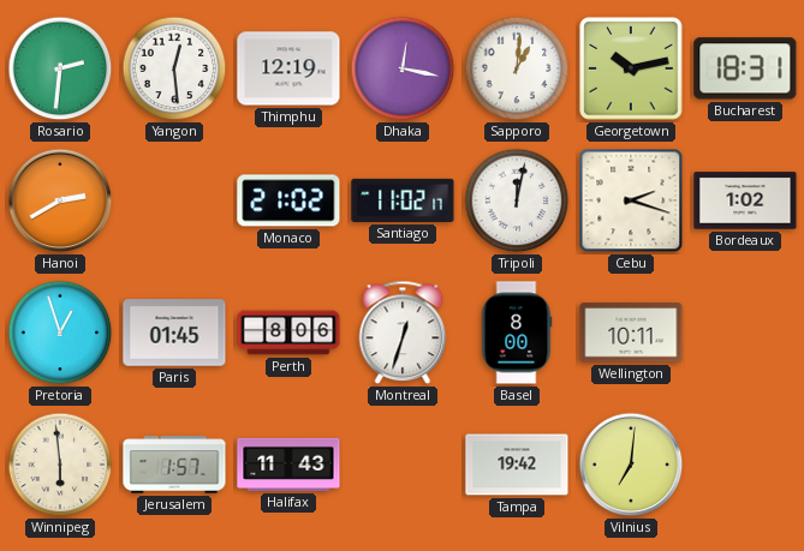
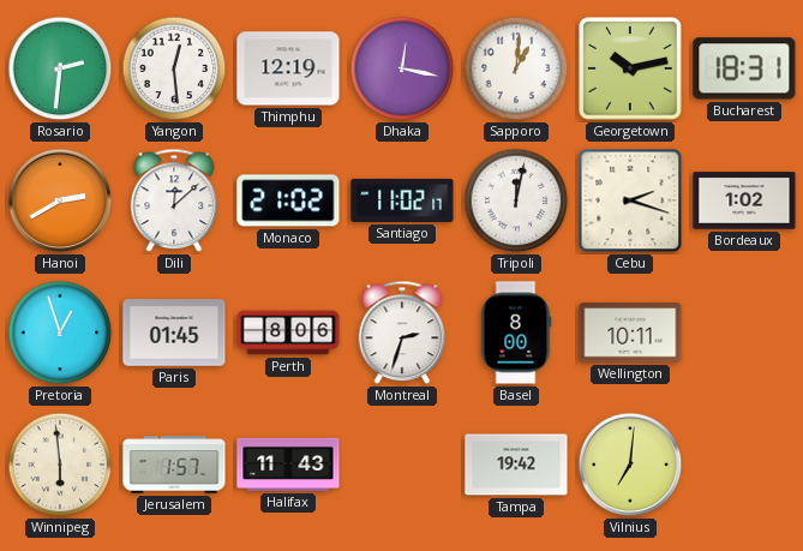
Dili: none -> 12:08 (174, 200)
Montreal: 12:33 -> 2:33 (402, 333)
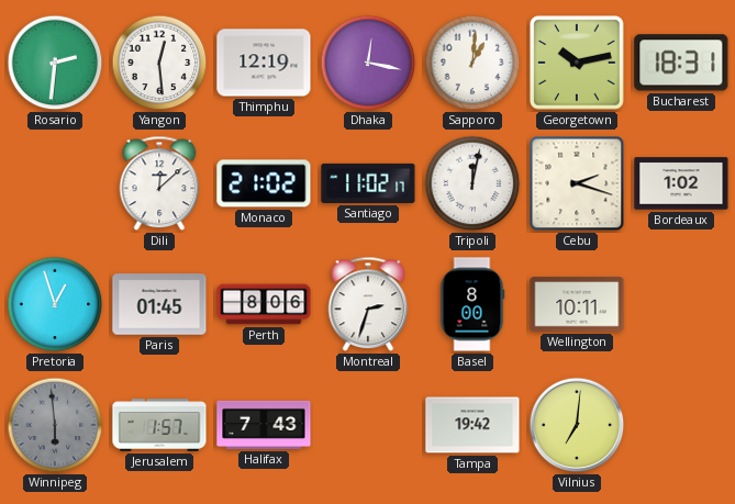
Hanoi: 2:40 -> none (60, 200)
Winnipeg dial: cream -> grey (55, 425)
Halifax: 11:43 -> 7:43 (264, 425)
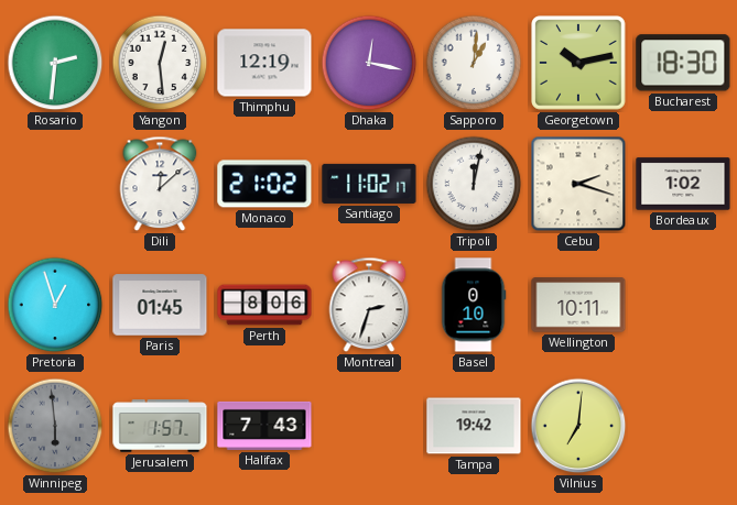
Bucharest: 18:31 -> 18:30 (683, 63)
Basel: 8:00 -> 0:10 (474, 305)
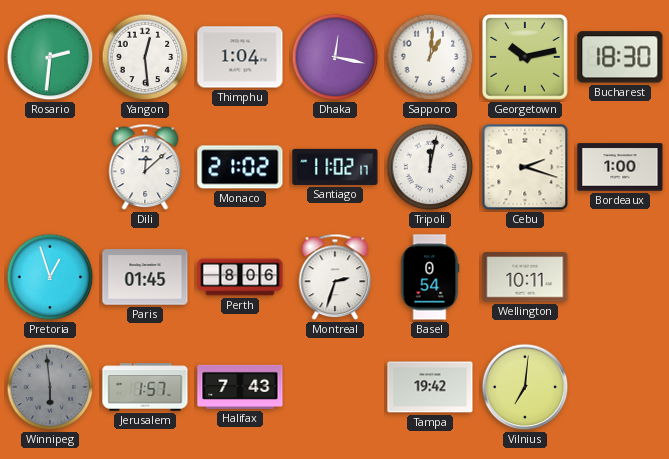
Thimphu: 12:19 -> 1:04 (240, 57)
Bordeaux: 1:02 -> 1:00 (620, 167)
Basel: 0:10 -> 0:54 (430, 277)
